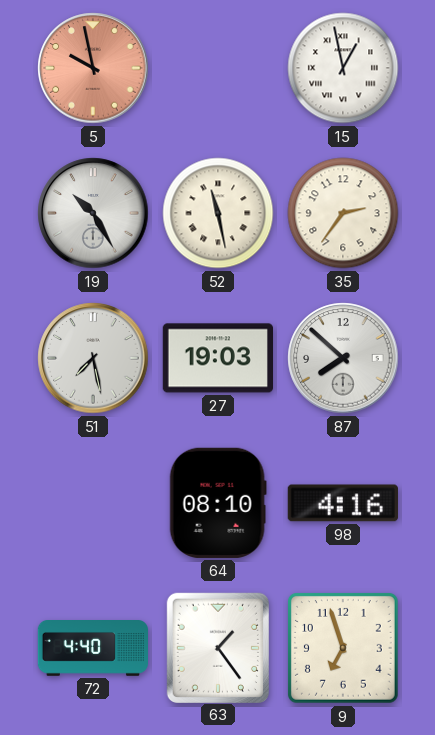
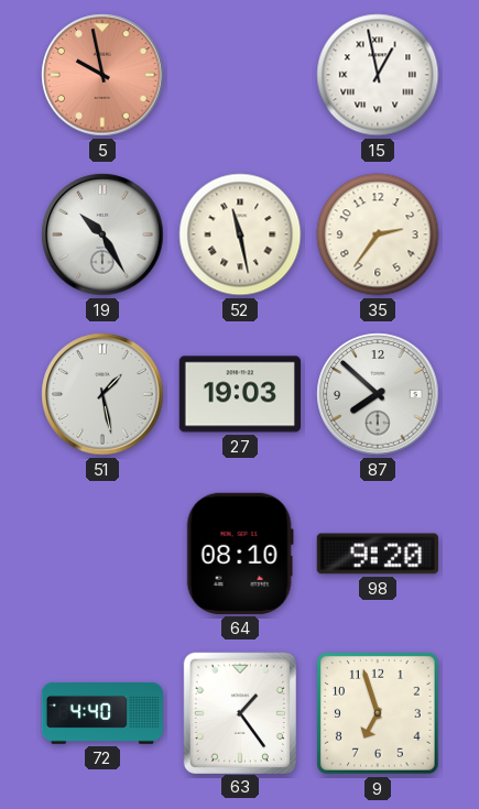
51: 7:28 -> 1:28 (102, 394)
98: 4:16 -> 9:20 (378, 554)
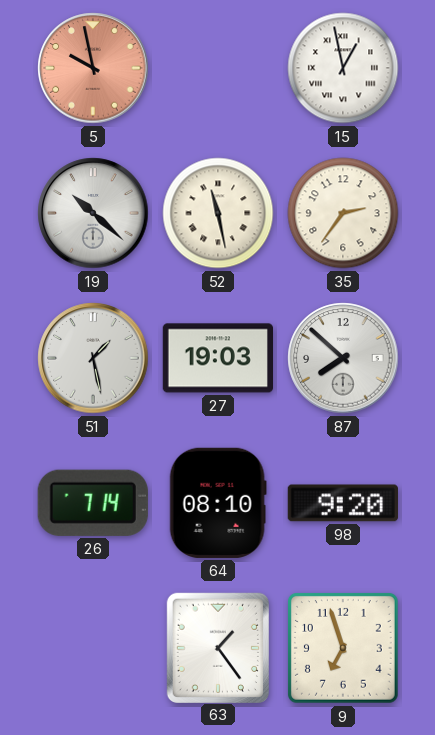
19: 10:25 -> 10:22 (93, 213)
26: none -> 7:14 (93, 503)
72: 4:40 -> none (102, 714)
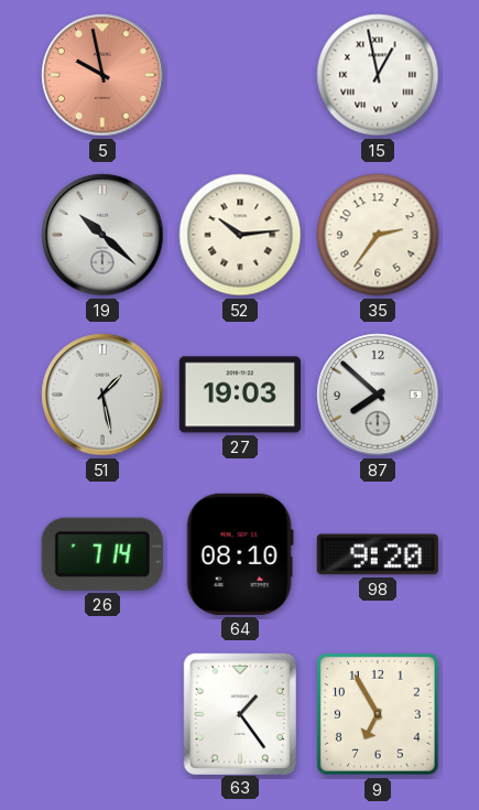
52: 11:28 -> 10:14 (240, 235)
9: 6:57 -> 6:55 (378, 714)
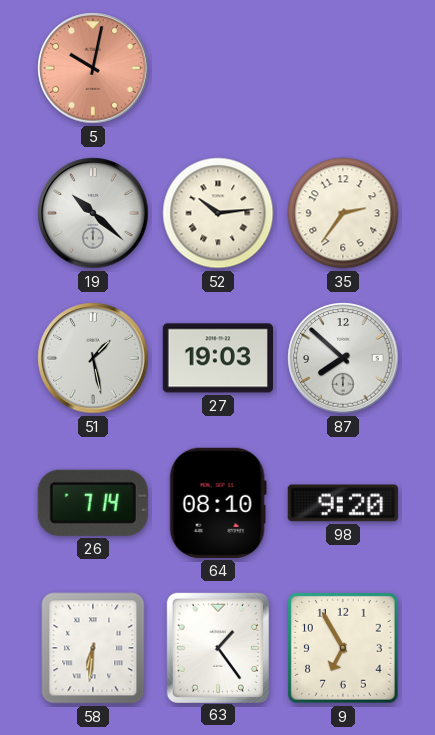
5: 9:58 -> 10:02 (93, 68)
15: 12:58 -> none (378, 75)
58: none -> 6:31 (93, 648)
